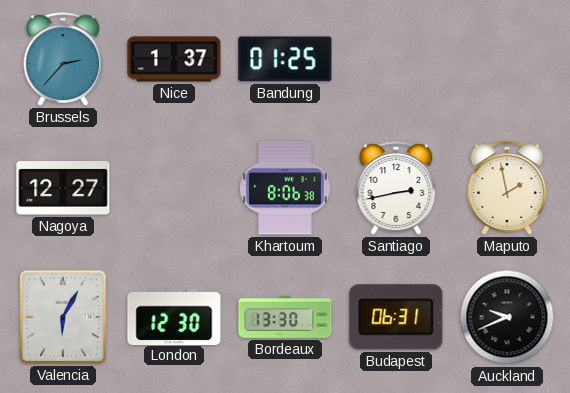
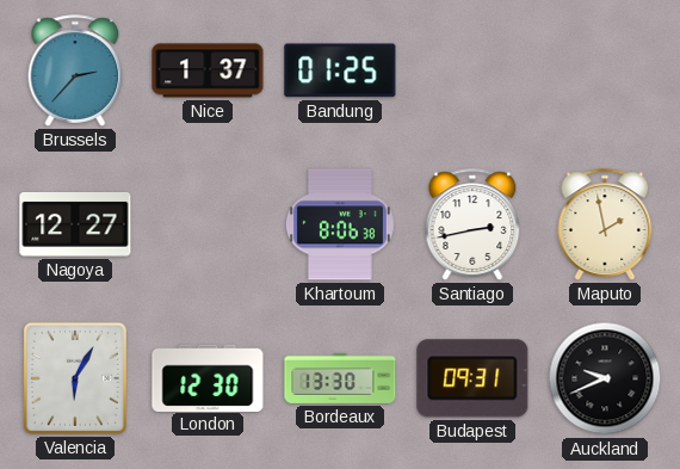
Budapest: 06:31 -> 09:31 (472, 378)
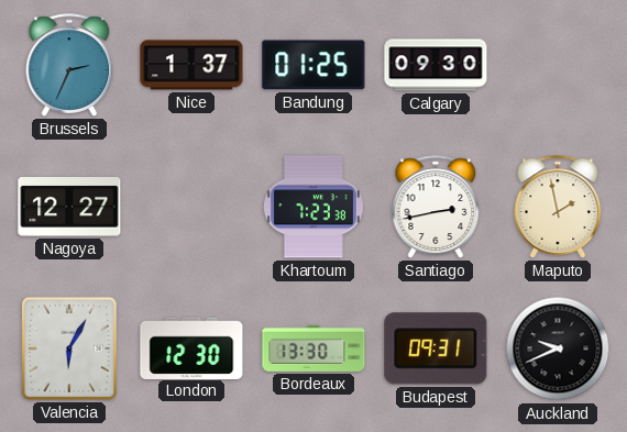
Brussels: 2:37 -> 2:34 (69, 65)
Calgary: none -> 09:30 (436, 65)
Khartoum: 8:06 -> 7:23 (313, 207)
